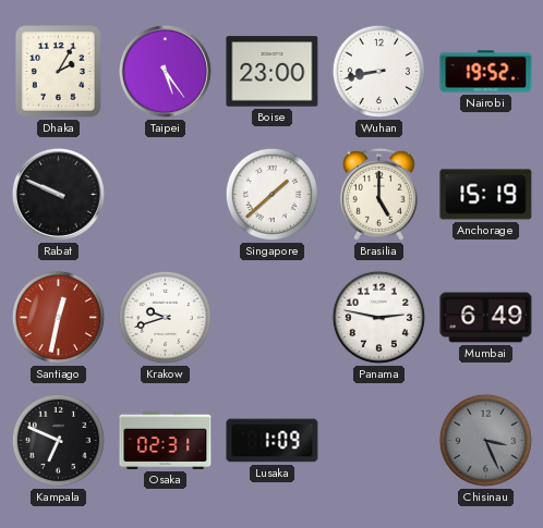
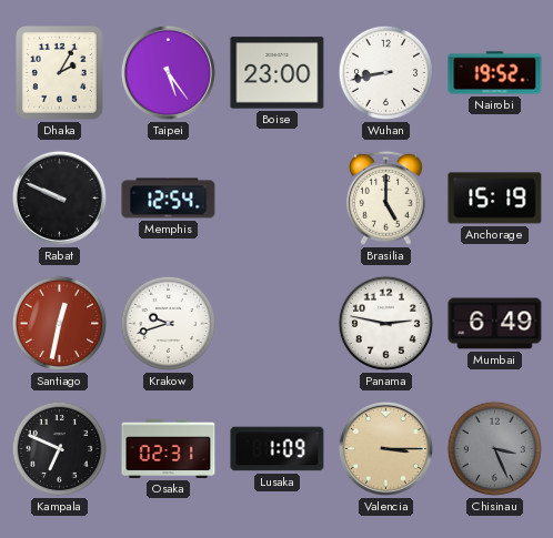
Memphis: none -> 12:54 (169, 199)
Singapore: 1:38 -> none (271, 194)
Valencia: none -> 3:15 (385, 448)
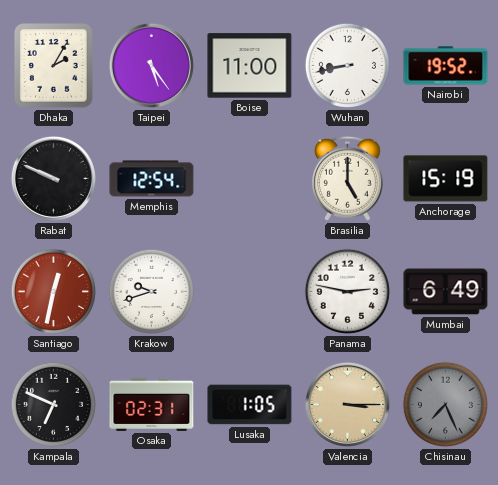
Boise: 23:00 -> 11:00 (250, 66)
Lusaka: 1:09 -> 1:05 (250, 405)
Chisinau: 3:26 -> 7:26 (445, 404)
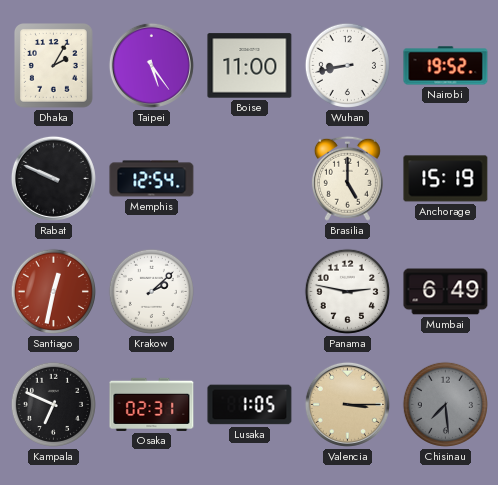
Krakow: 9:42 -> 2:08 (151, 291)
Chisinau: 7:26 -> 7:29 (445, 404)
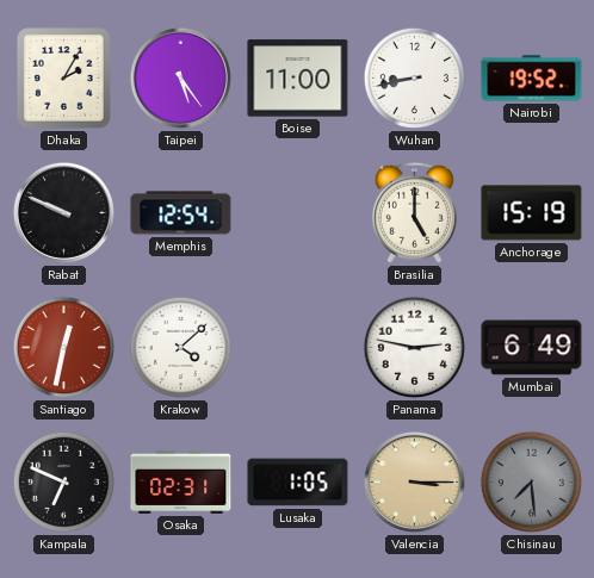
Krakow: 2:08 -> 4:08 (180, 347)
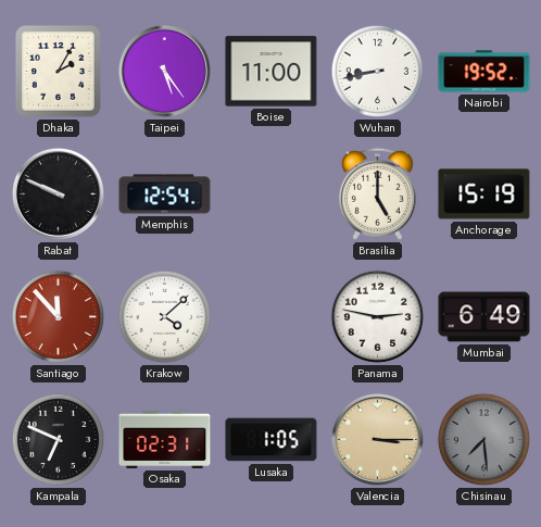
Santiago: 12:32 -> 11:53 (58, 316)
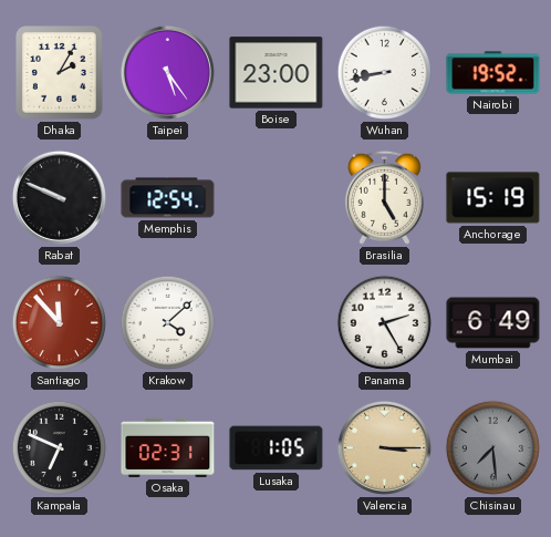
Boise: 11:00 -> 23:00 (277, 73)
Panama: 2:47 -> 2:25 (384, 322)
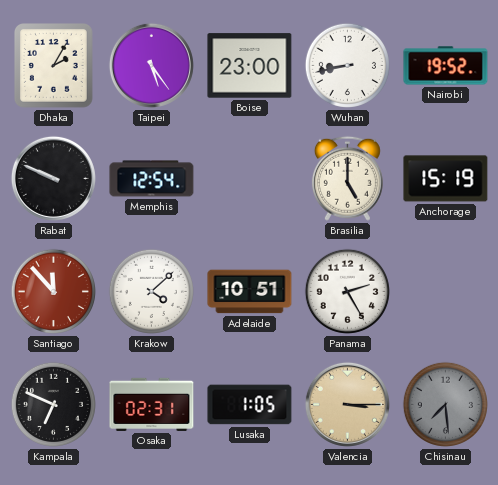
Adelaide: none -> 10:51 (250, 292)
Mumbai: 6:49 -> none (493, 323)
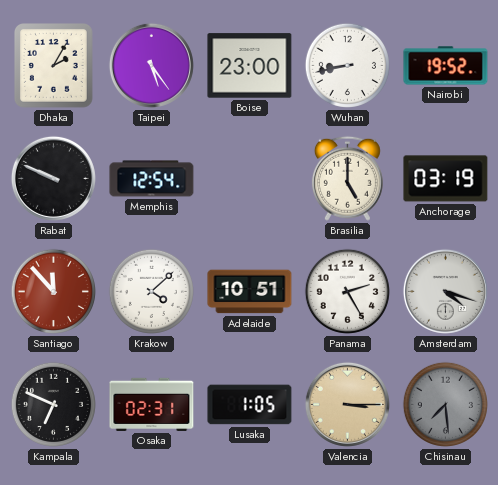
Anchorage: 15:19 -> 03:19 (446, 179)
Amsterdam: none -> 4:18 (445, 291)
